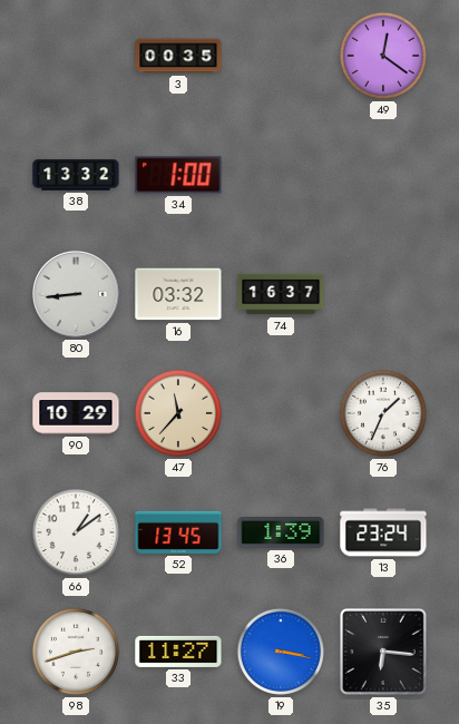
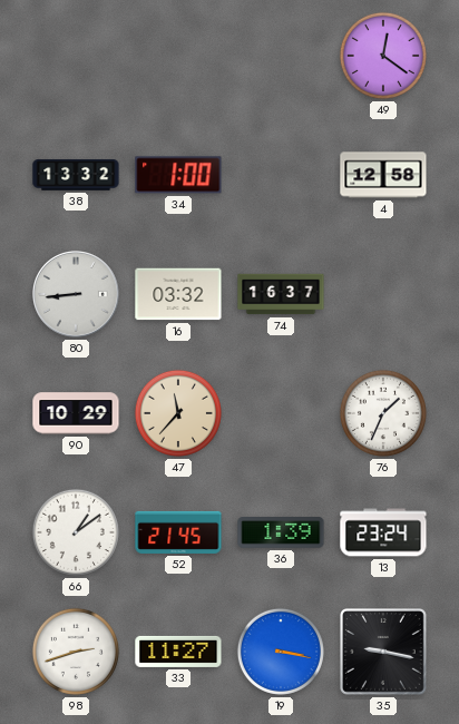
3: 00:35 -> none (178, 56)
4: none -> 12:58 (383, 175)
52: 13:45 -> 21:45 (178, 532)
35: 6:16 -> 9:17 (384, 653)
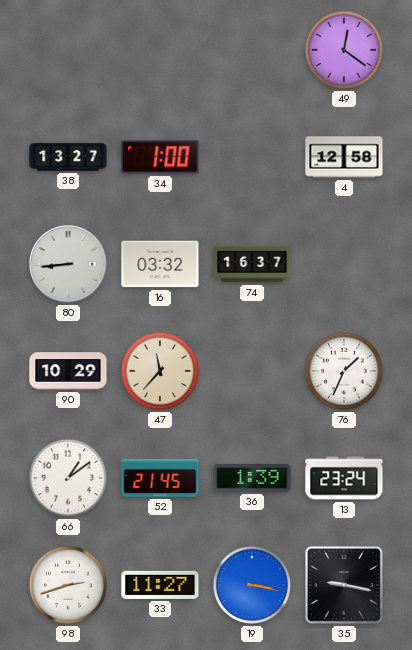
38: 13:32 -> 13:27 (68, 157)
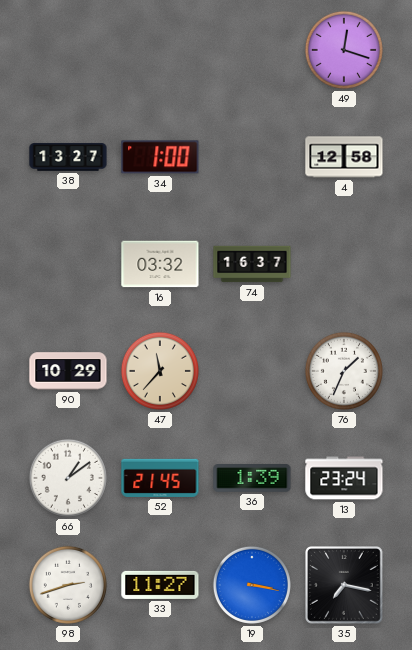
49: 12:21 -> 12:18 (344, 50)
80: 8:44 -> none (69, 265)
35: 9:17 -> 7:17 (345, 586)
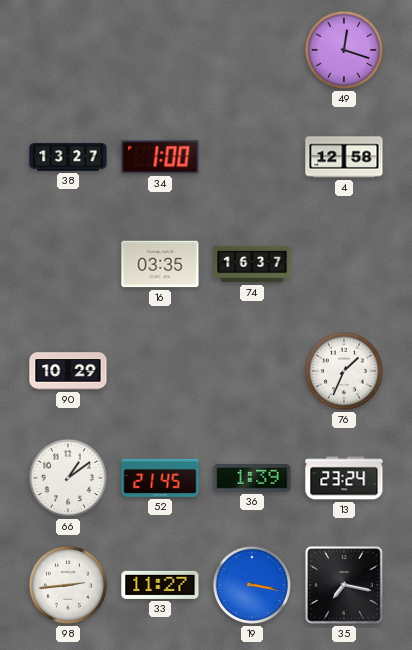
16: 03:32 -> 03:35 (160, 264)
47: 11:37 -> none (160, 371)
98: 2:42 -> 2:44 (68, 585)
